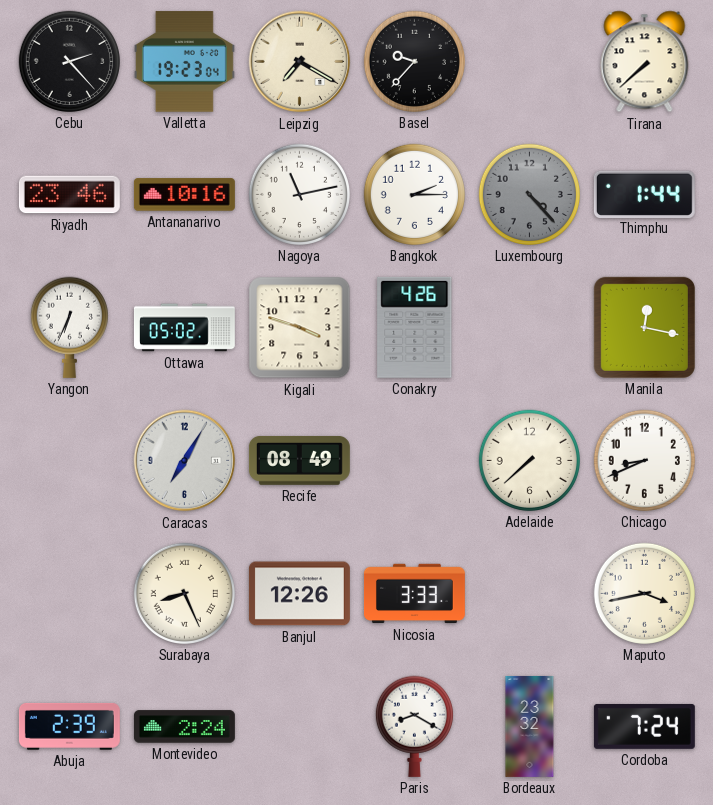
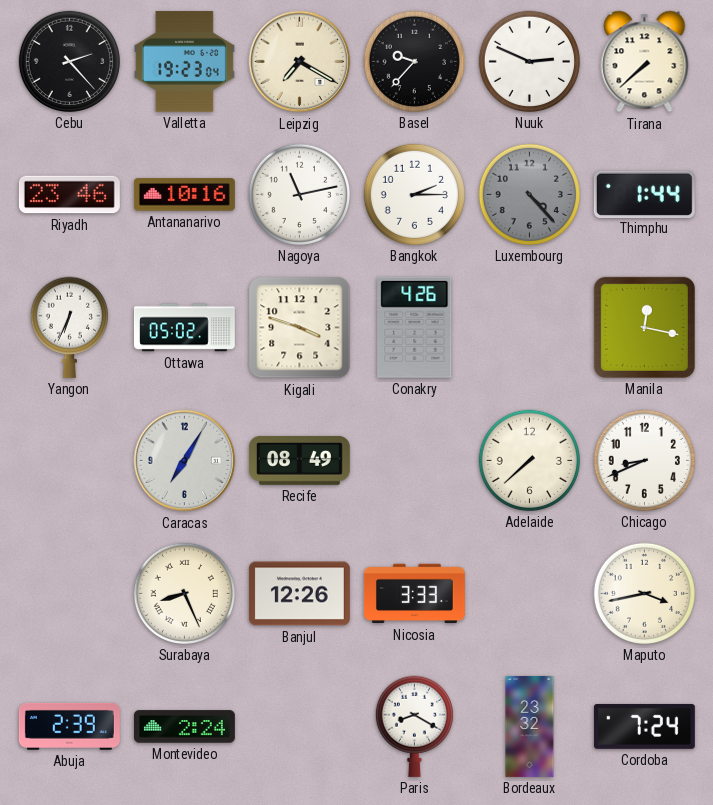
Nuuk: none -> 2:49 (529, 61)
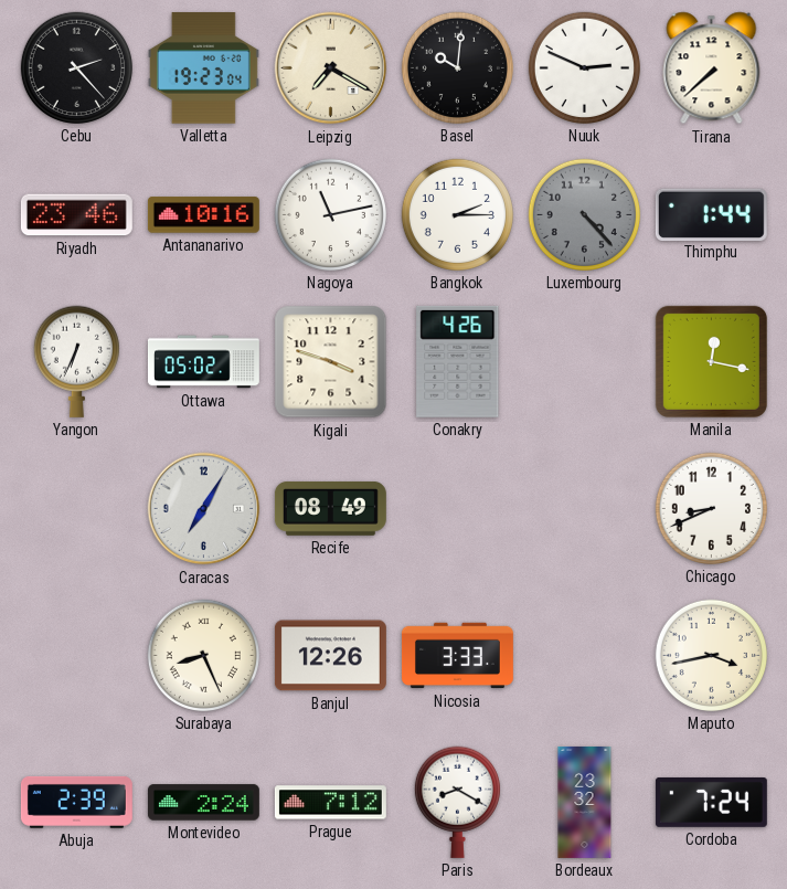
Basel: 9:37 -> 10:01 (457, 67)
Adelaide: 7:38 -> none (529, 460)
Prague: none -> 7:12 (330, 803)
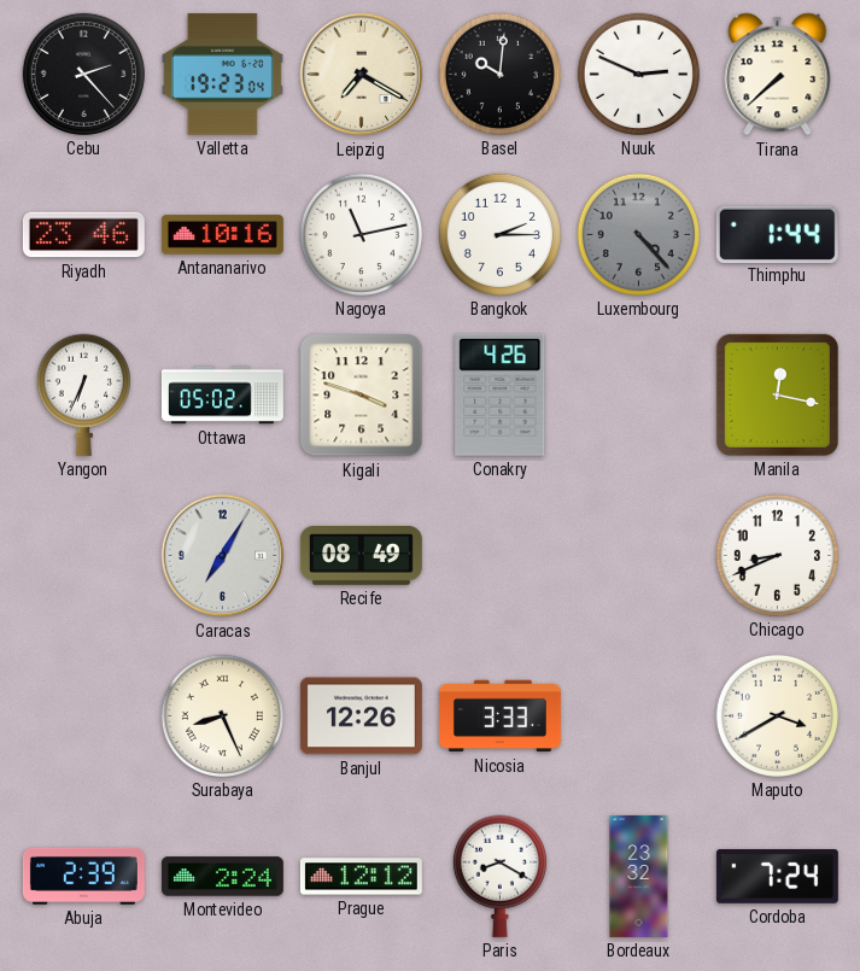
Maputo: 3:43 -> 3:40 (777, 715)
Prague: 7:12 -> 12:12 (361, 877)
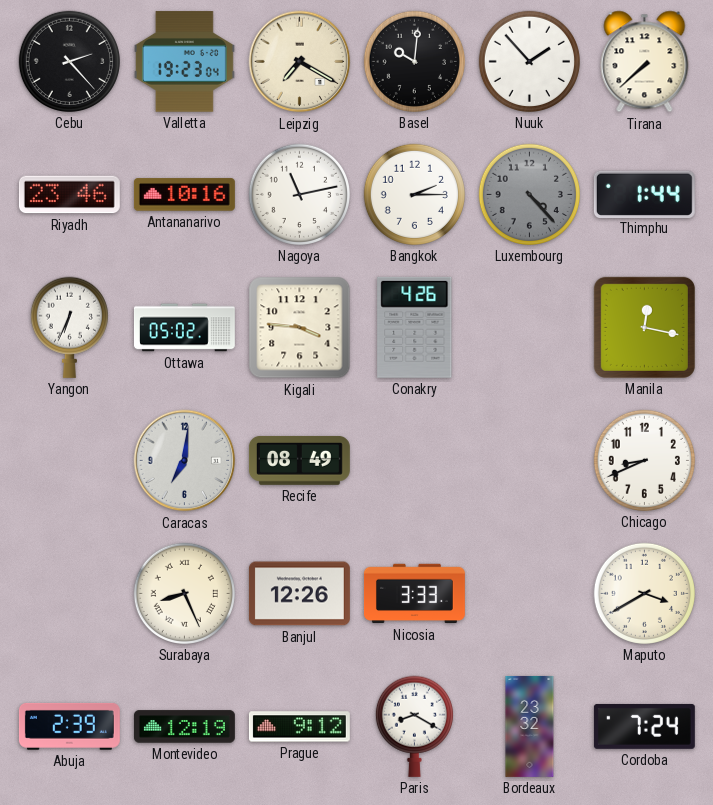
Nuuk: 2:49 -> 1:53 (529, 61)
Kigali: 3:48 -> 3:46 (300, 328)
Caracas: 7:05 -> 7:01 (185, 461)
Montevideo: 2:24 -> 12:19 (184, 727)
Prague: 12:12 -> 9:12 (299, 727)
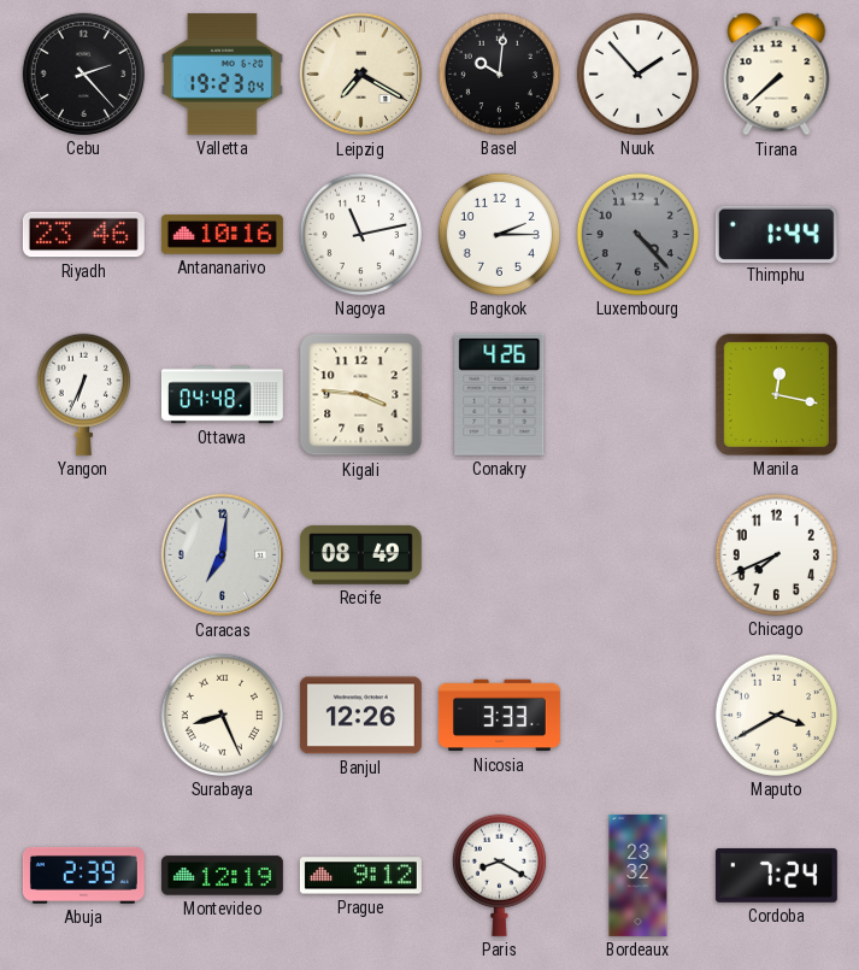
Ottawa: 05:02 -> 04:48 (222, 395)
Chicago: 8:41 -> 7:41 (776, 554)
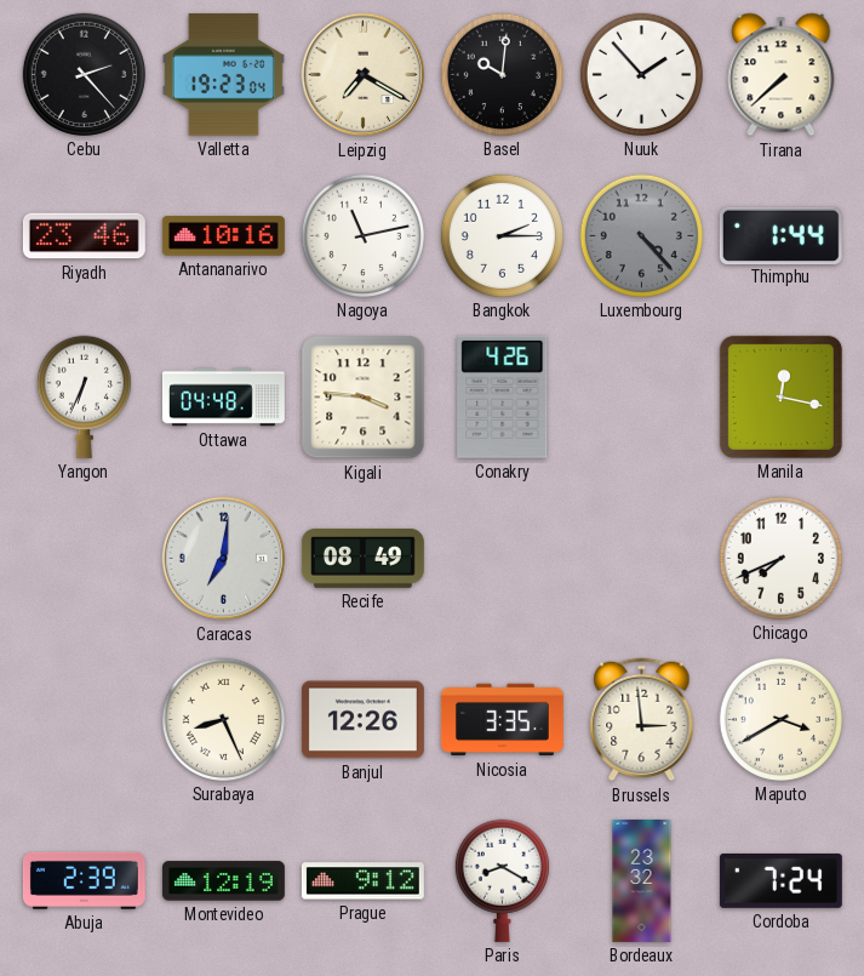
Nicosia: 3:33 -> 3:35 (502, 720)
Brussels: none -> 2:59 (642, 720)
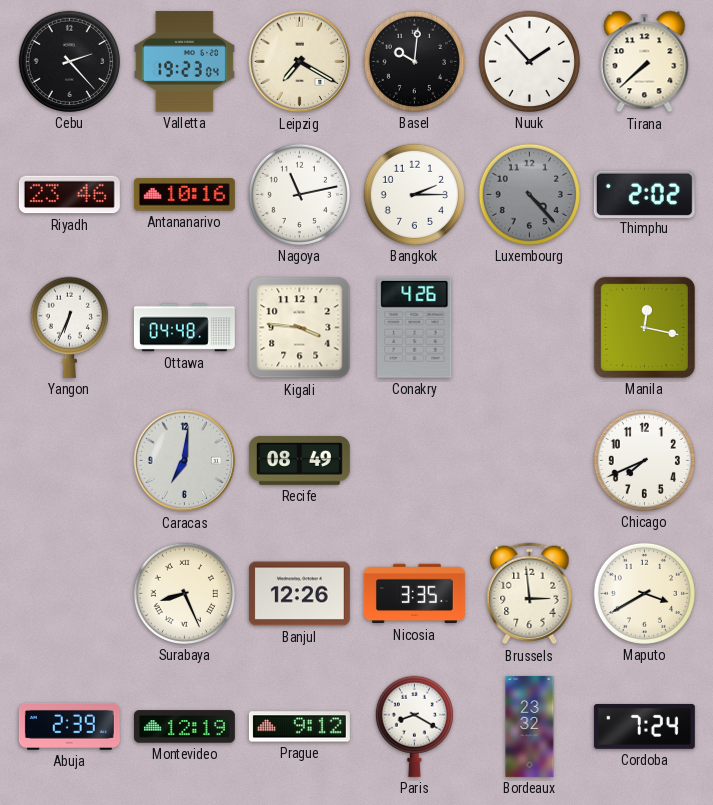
Thimphu: 1:44 -> 2:02 (644, 194)
